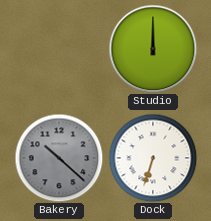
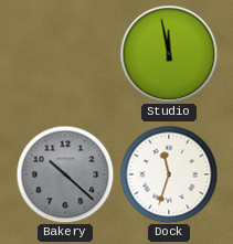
Studio: 12:00 -> 11:58 (169, 54)
Dock: 6:33 -> 11:33 (169, 174)
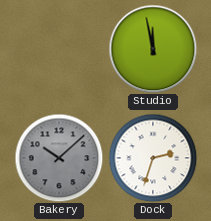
Bakery: 10:22 -> 10:08 (59, 158)
Dock: 11:33 -> 2:33 (153, 158)
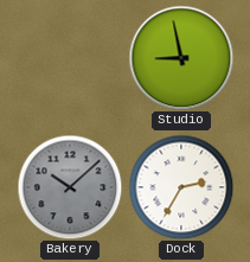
Studio: 11:58 -> 8:58 (181, 58)
Dock: 2:33 -> 2:35 (181, 187)
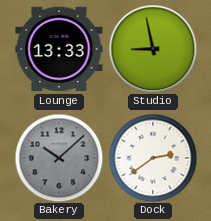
Lounge: none -> 13:33 (59, 49)
Dock: 2:35 -> 2:39 (153, 158)
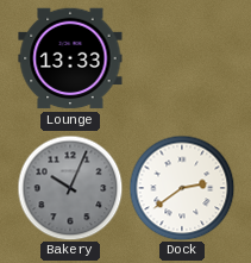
Studio: 8:58 -> none (153, 49)
Bakery: 10:08 -> 10:04 (70, 188)
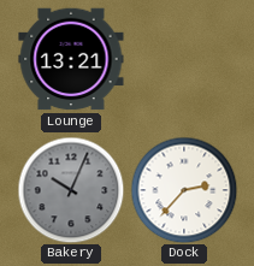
Lounge: 13:33 -> 13:21 (71, 59)
Dock: 2:39 -> 2:37 (184, 190)
